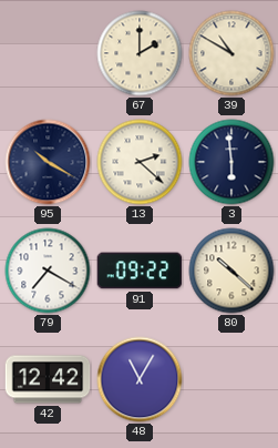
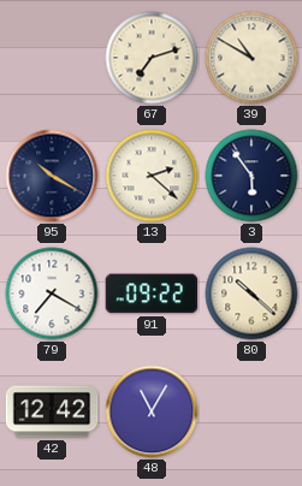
67: 2:00 -> 7:12 (152, 58)
3: 5:59 -> 5:54 (251, 176)
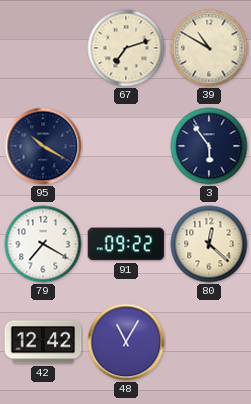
13: 2:22 -> none (152, 176)
80: 10:22 -> 12:22 (209, 244)
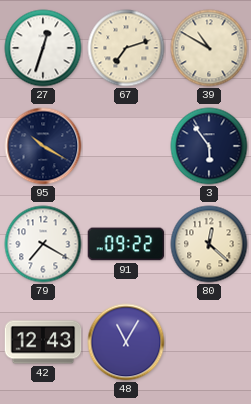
27: none -> 12:33 (43, 48)
42: 12:42 -> 12:43 (43, 342)
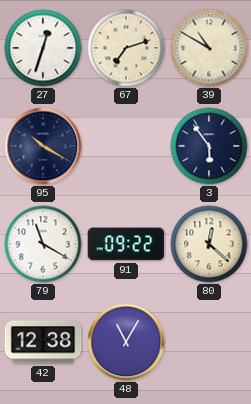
79: 7:20 -> 11:20 (43, 244)
42: 12:43 -> 12:38 (43, 342)
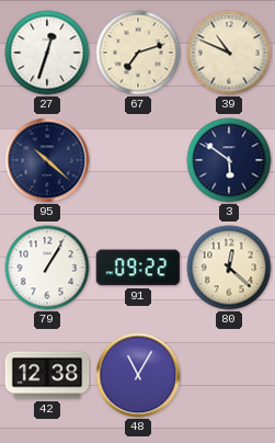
39: 10:50 -> 10:49 (229, 53)
95: 10:20 -> 10:22 (47, 160)
3: 5:54 -> 5:51 (229, 160)
79: 11:20 -> 1:05 (47, 268)
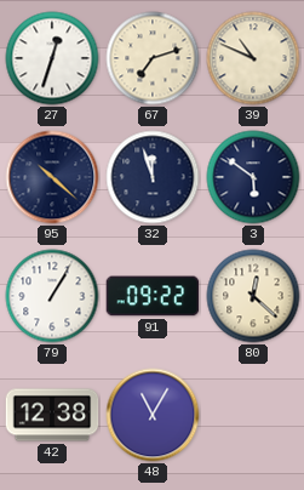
32: none -> 11:57 (153, 177)
